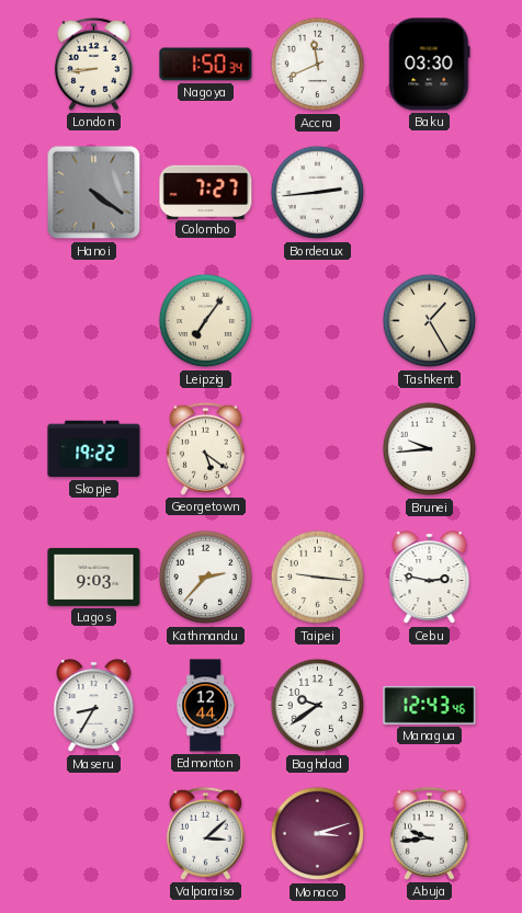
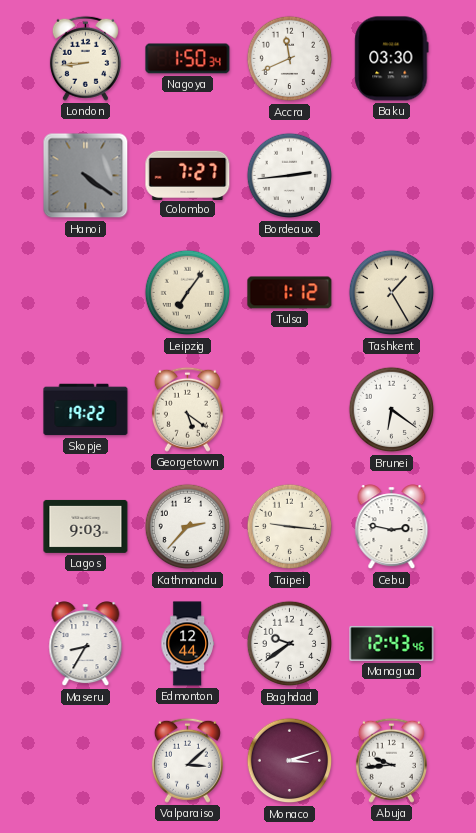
Tulsa: none -> 1:12 (290, 293)
Brunei: 9:44 -> 6:21 (392, 410)
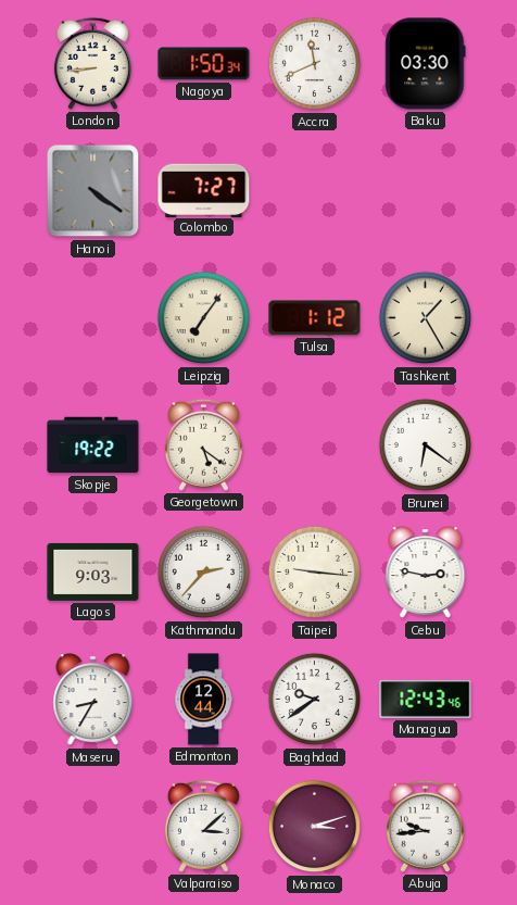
Bordeaux: 2:44 -> none (290, 176)
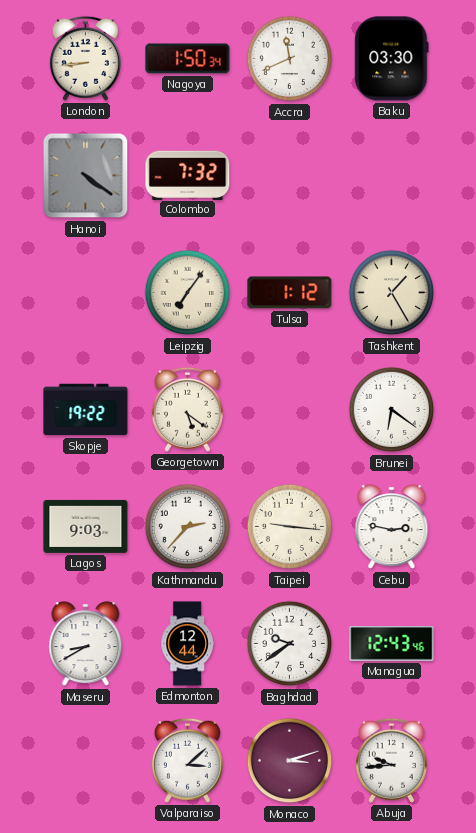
Colombo: 7:27 -> 7:32 (188, 175)
Maseru: 8:35 -> 8:40 (86, 644)
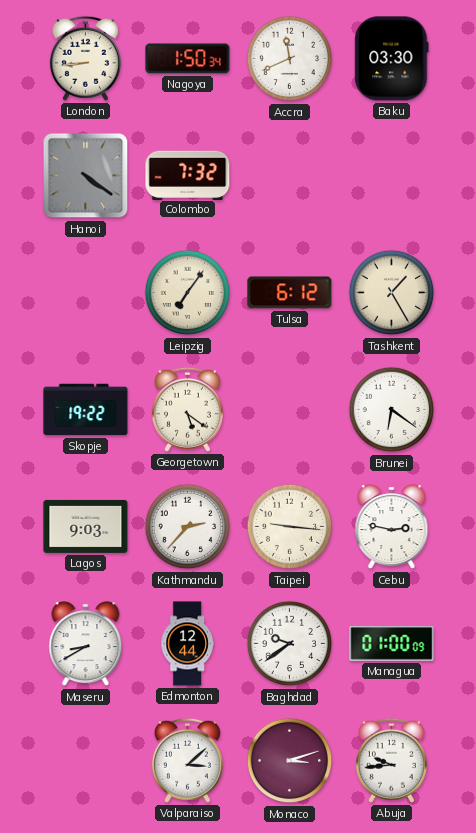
Tulsa: 1:12 -> 6:12 (290, 293)
Managua: 12:43 -> 01:00 (392, 644)
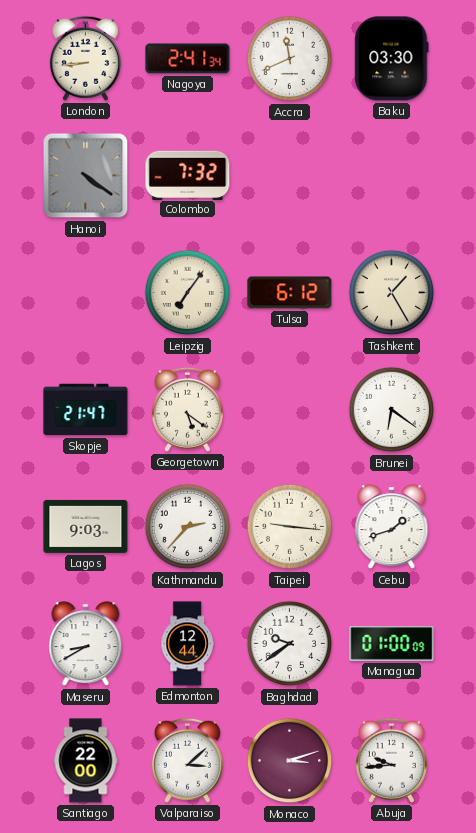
Nagoya: 1:50 -> 2:41 (188, 59)
Skopje: 19:22 -> 21:47 (86, 410)
Cebu: 2:47 -> 1:42 (392, 527)
Santiago: none -> 22:00 (86, 761)
